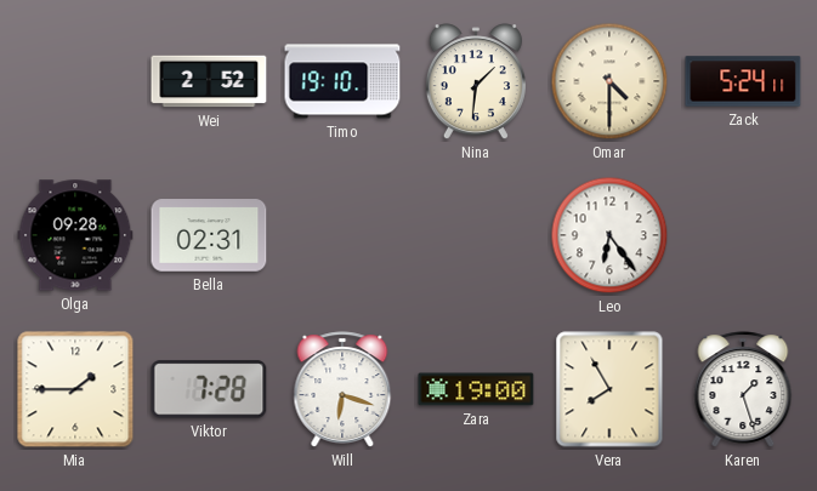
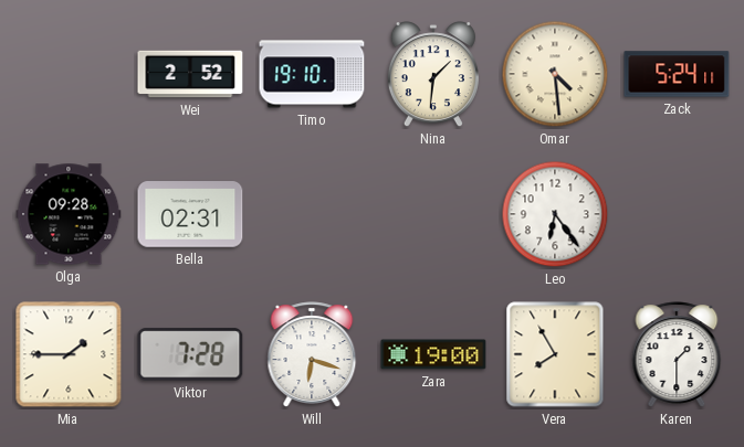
Omar: 4:30 -> 4:29 (555, 74)
Karen: 1:27 -> 1:30 (677, 354)
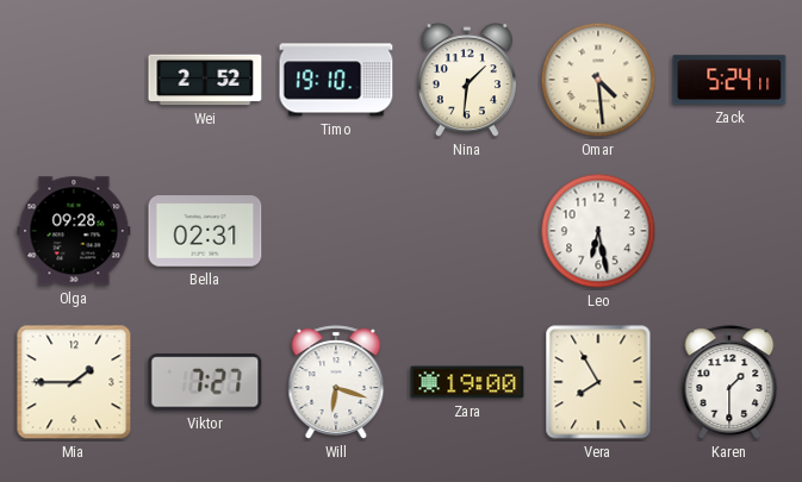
Leo: 6:24 -> 6:28 (598, 231)
Viktor: 7:28 -> 7:27 (205, 382)
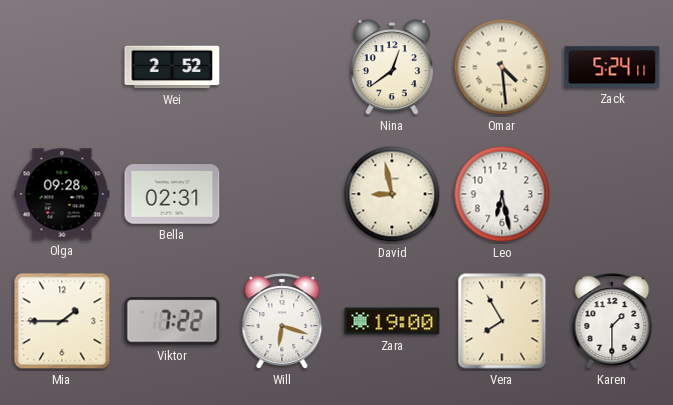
Timo: 19:10 -> none (336, 80)
Nina: 1:31 -> 12:39 (392, 68)
David: none -> 8:58 (392, 194)
Viktor: 7:27 -> 7:22 (172, 321)
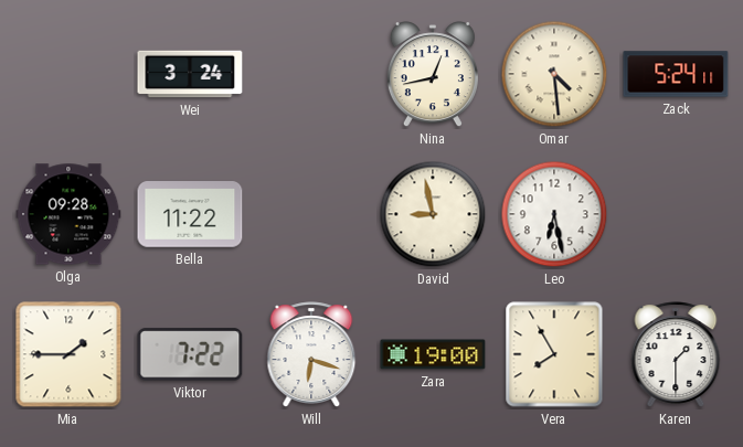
Wei: 2:52 -> 3:24 (190, 74)
Nina: 12:39 -> 12:43 (433, 75)
Bella: 02:31 -> 11:22 (190, 214)
